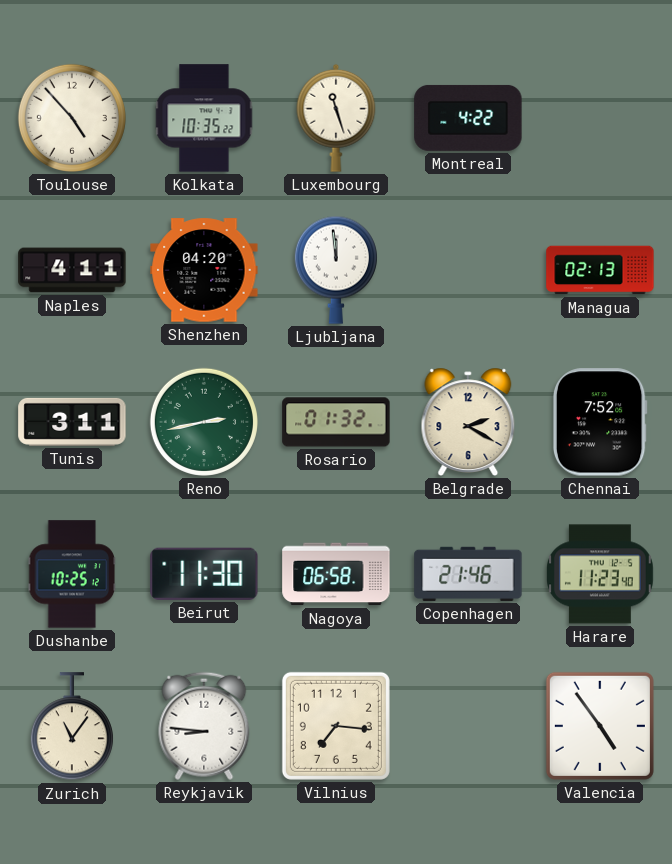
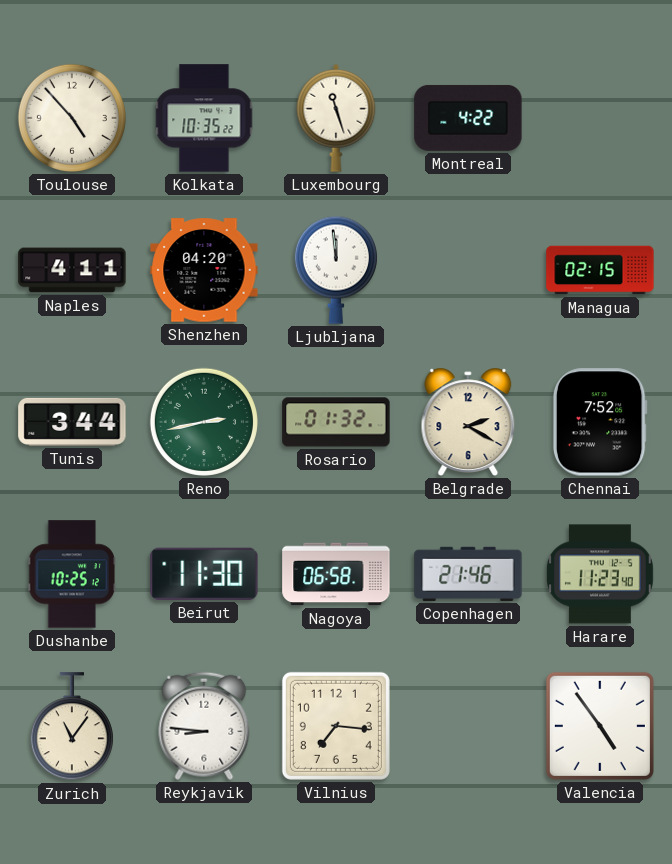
Managua: 02:13 -> 02:15 (600, 270)
Tunis: 3:11 -> 3:44 (72, 422)
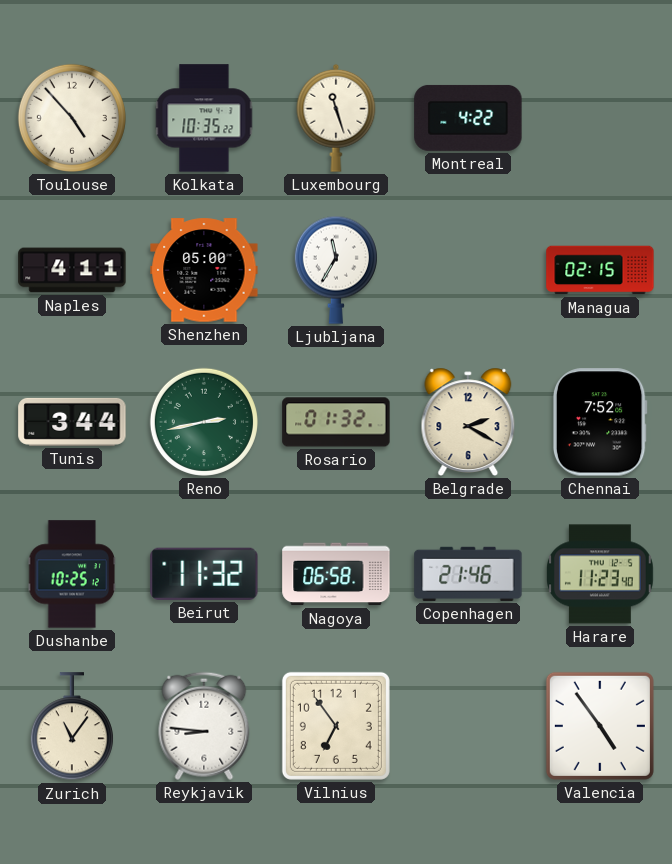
Shenzhen: 04:20 -> 05:00 (204, 270)
Ljubljana: 11:59 -> 11:35 (336, 270)
Beirut: 11:30 -> 11:32 (204, 574)
Vilnius: 7:16 -> 6:54 (336, 726)
